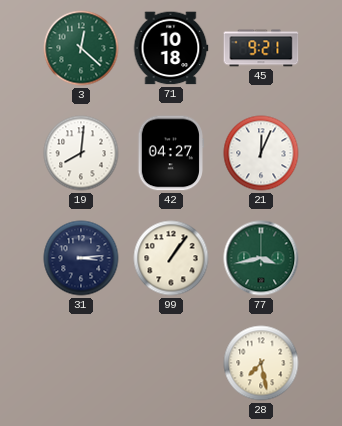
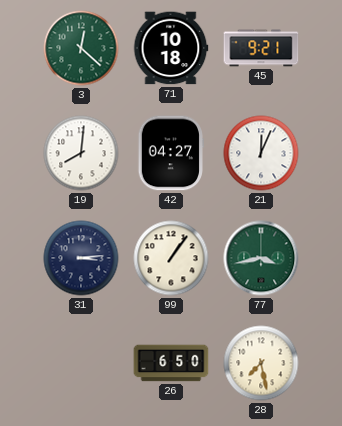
26: none -> 6:50 (171, 363)
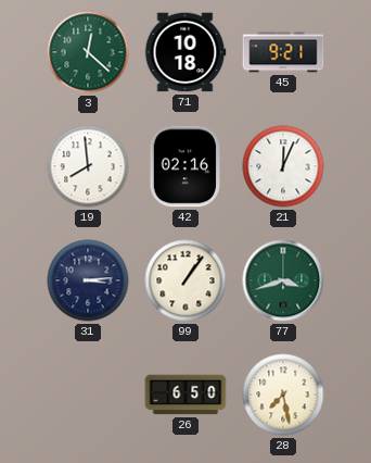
19: 8:01 -> 7:59 (88, 166)
42: 04:27 -> 02:16 (185, 166)
77: 3:43 -> 3:42 (283, 280)
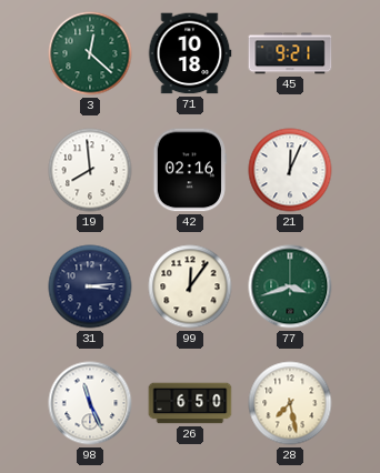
99: 1:06 -> 12:06 (190, 286)
98: none -> 11:26 (90, 403)
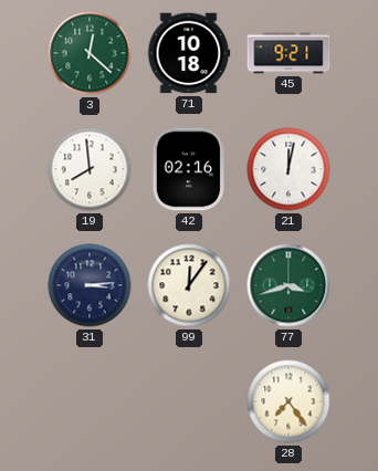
21: 12:04 -> 12:02 (288, 169)
98: 11:26 -> none (90, 403)
26: 6:50 -> none (190, 403)
28: 7:28 -> 7:24 (288, 401)
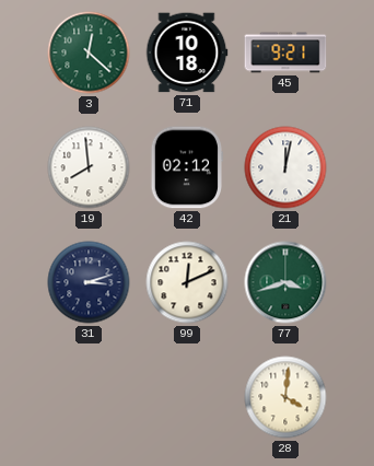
42: 02:16 -> 02:12 (187, 167)
31: 3:14 -> 3:12 (89, 282)
99: 12:06 -> 12:11 (187, 282)
28: 7:24 -> 4:01 (285, 397)
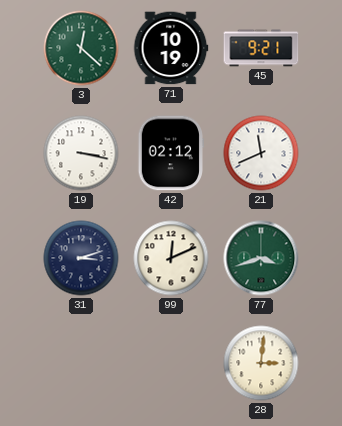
71: 10:18 -> 10:19 (171, 48)
19: 7:59 -> 3:17 (81, 153)
21: 12:02 -> 11:41 (261, 153)
28: 4:01 -> 3:01 (261, 363)
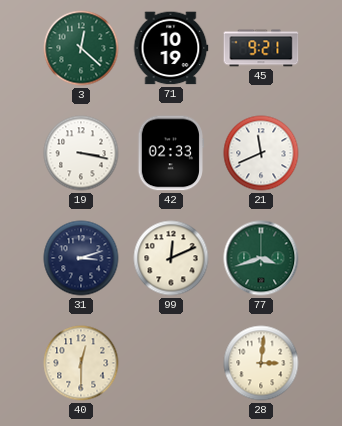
42: 02:12 -> 02:33 (171, 153)
40: none -> 12:30 (81, 363)
